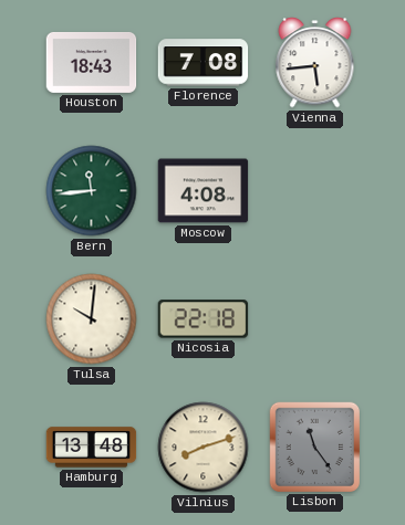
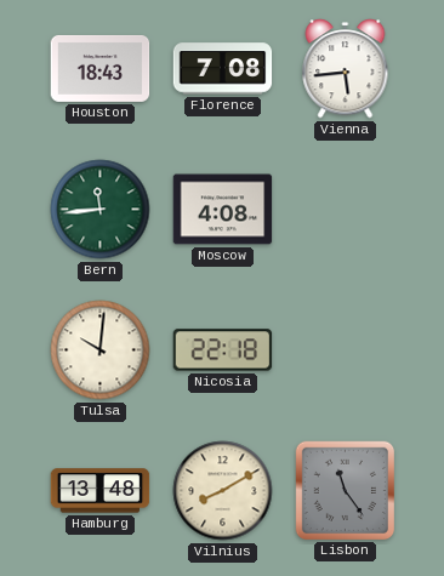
Vilnius: 8:12 -> 8:10 (223, 491)
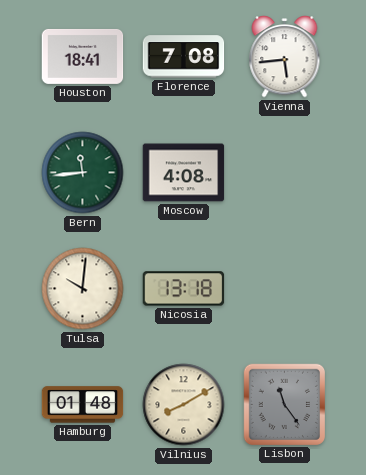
Houston: 18:43 -> 18:41 (83, 56)
Nicosia: 22:18 -> 13:18 (184, 289)
Hamburg: 13:48 -> 01:48 (83, 405)
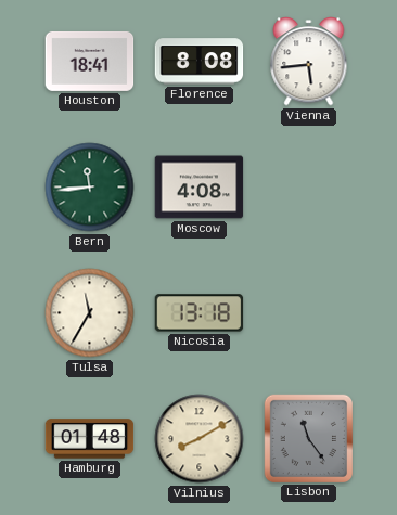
Florence: 7:08 -> 8:08 (200, 62)
Tulsa: 10:01 -> 11:35 (90, 313)
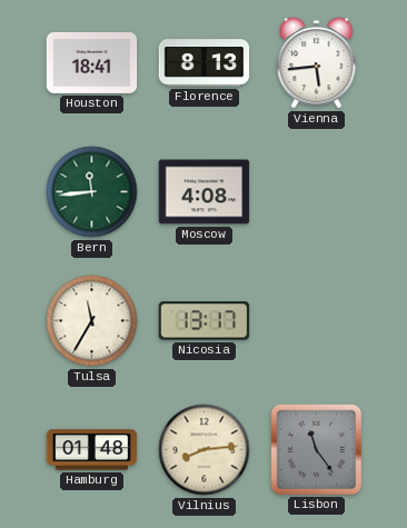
Florence: 8:08 -> 8:13 (205, 63)
Nicosia: 13:18 -> 13:17 (205, 321)
Vilnius: 8:10 -> 8:14 (205, 450)
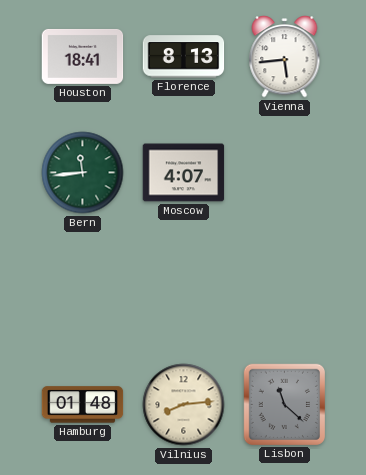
Moscow: 4:08 -> 4:07 (184, 173)
Tulsa: 11:35 -> none (92, 321)
Nicosia: 13:17 -> none (205, 321)
Lisbon: 11:24 -> 11:22 (284, 404)
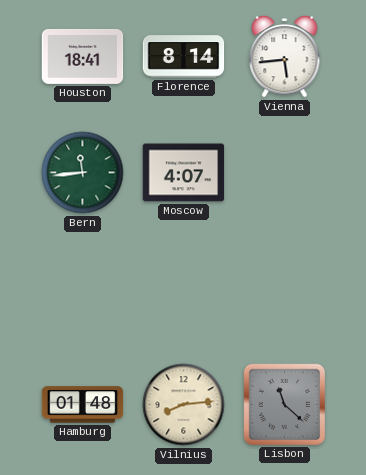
Florence: 8:13 -> 8:14 (184, 57)
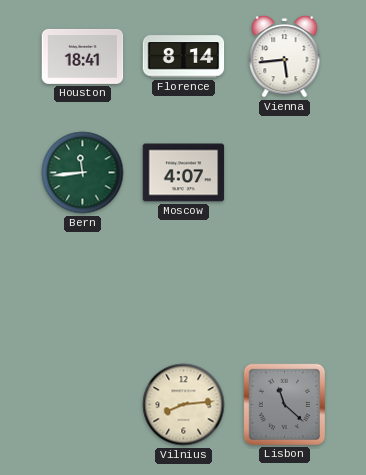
Hamburg: 01:48 -> none (83, 405)
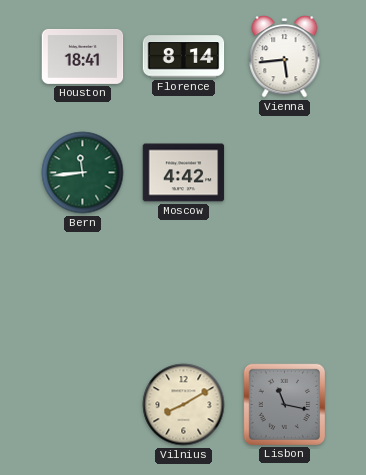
Moscow: 4:07 -> 4:42 (184, 173)
Vilnius: 8:14 -> 8:10 (184, 405)
Lisbon: 11:22 -> 11:17 (284, 404)
